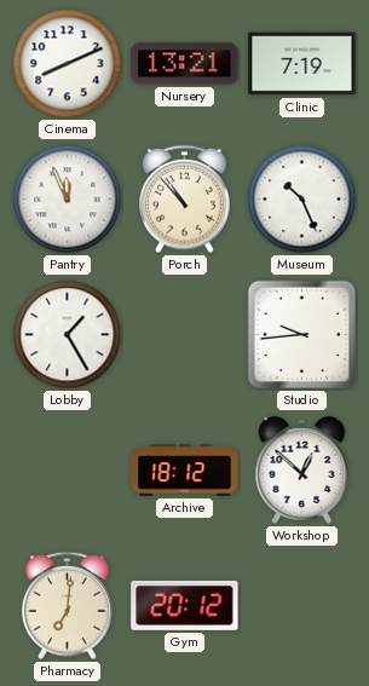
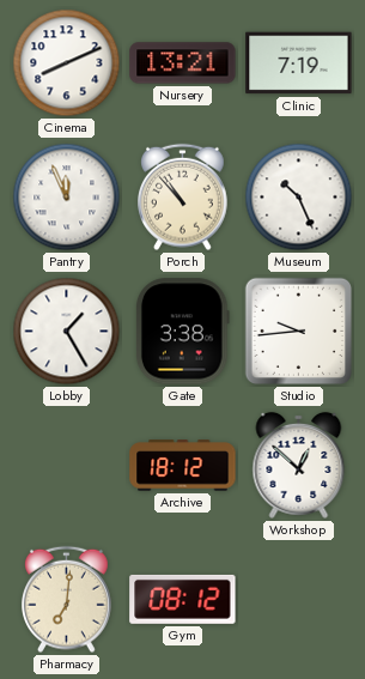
Gate: none -> 3:38 (182, 332)
Gym: 20:12 -> 08:12 (183, 599)
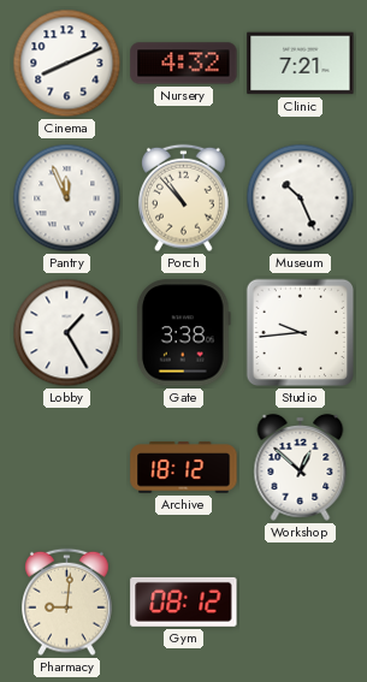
Nursery: 13:21 -> 4:32 (184, 64)
Clinic: 7:19 -> 7:21 (301, 64)
Pharmacy: 7:01 -> 9:01 (67, 603)
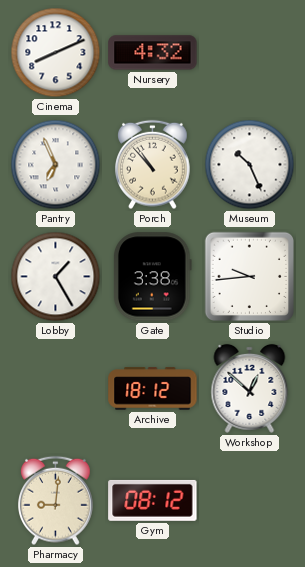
Clinic: 7:21 -> none (301, 64)
Pantry: 11:56 -> 6:56 (56, 165)
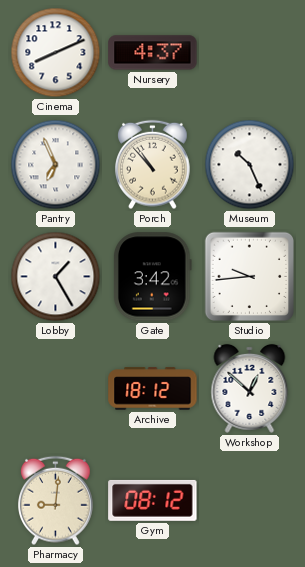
Nursery: 4:32 -> 4:37 (153, 53)
Gate: 3:38 -> 3:42 (152, 277)
